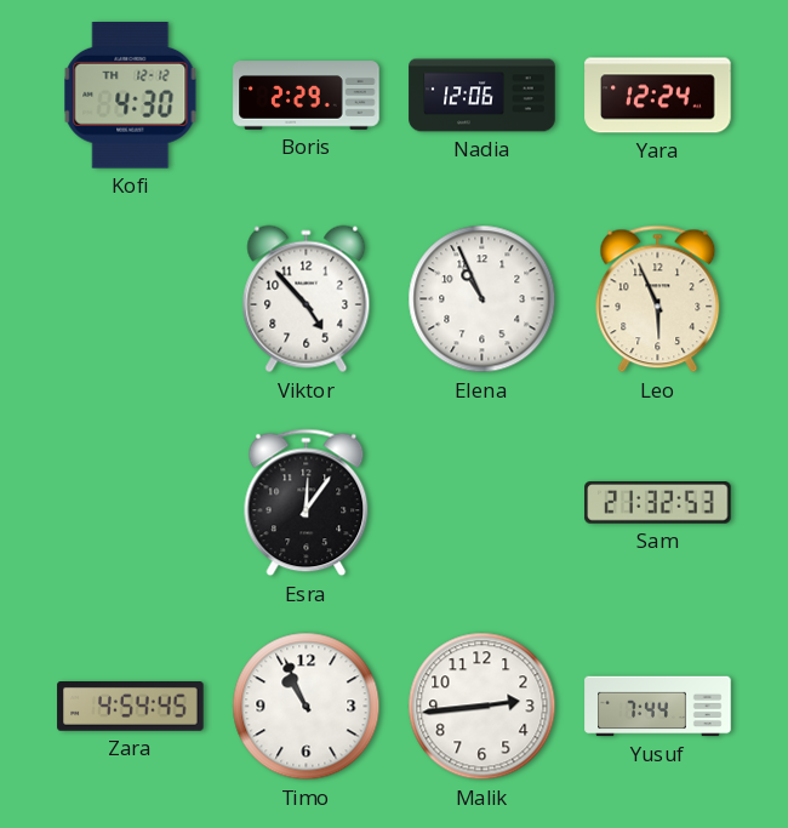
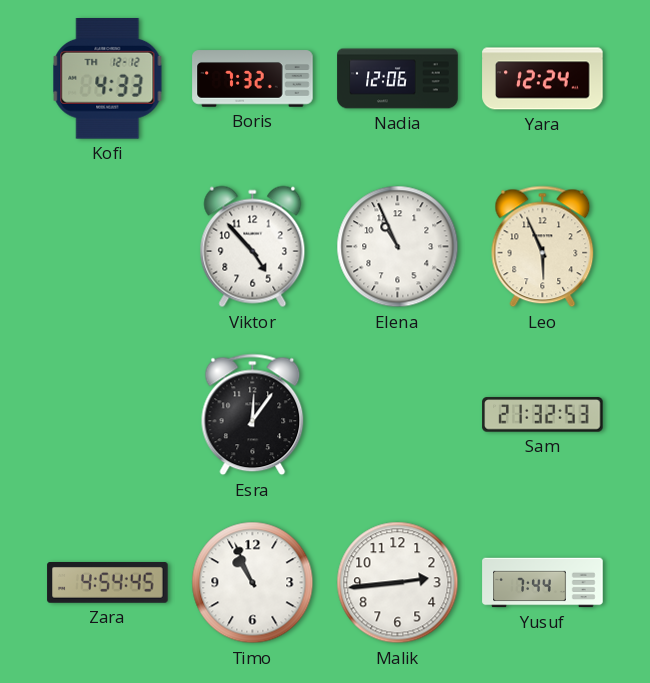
Kofi: 4:30 -> 4:33 (108, 79)
Boris: 2:29 -> 7:32 (253, 79)
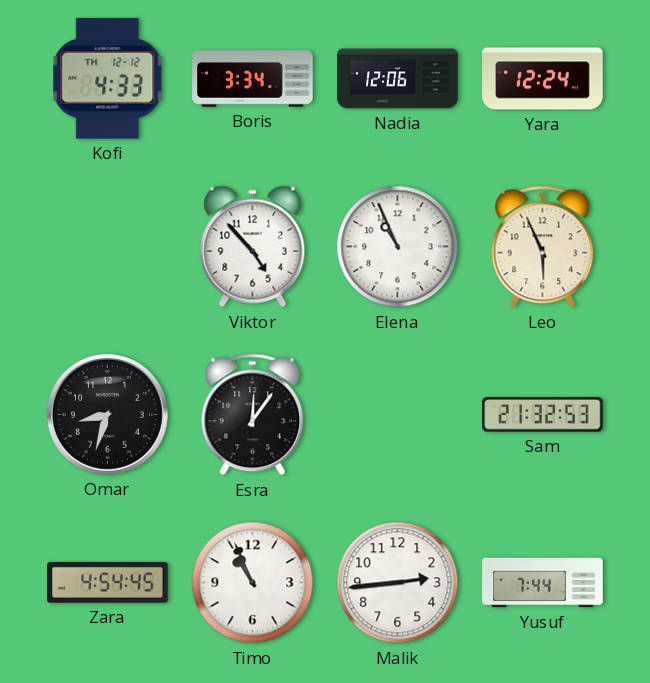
Boris: 7:32 -> 3:34 (253, 79)
Omar: none -> 8:33 (107, 414)
